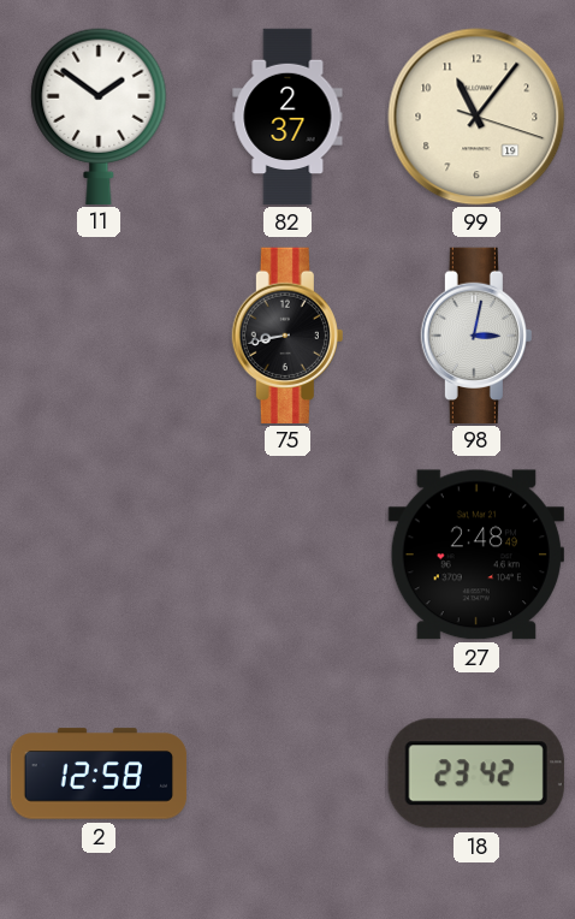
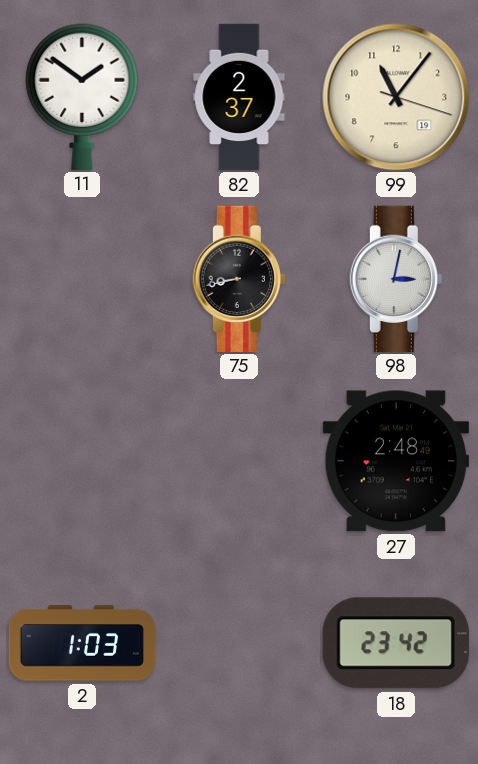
2: 12:58 -> 1:03 (82, 643)
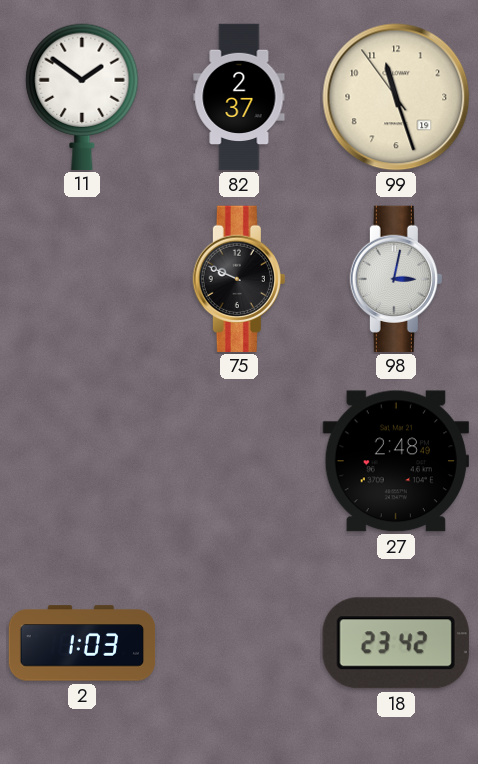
99: 11:06 -> 11:26 (396, 97)
75: 8:43 -> 9:49 (239, 278)
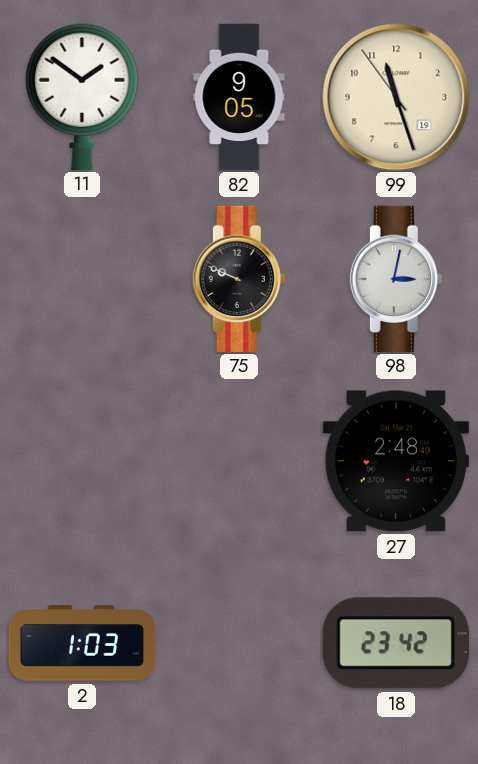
82: 2:37 -> 9:05 (239, 97)
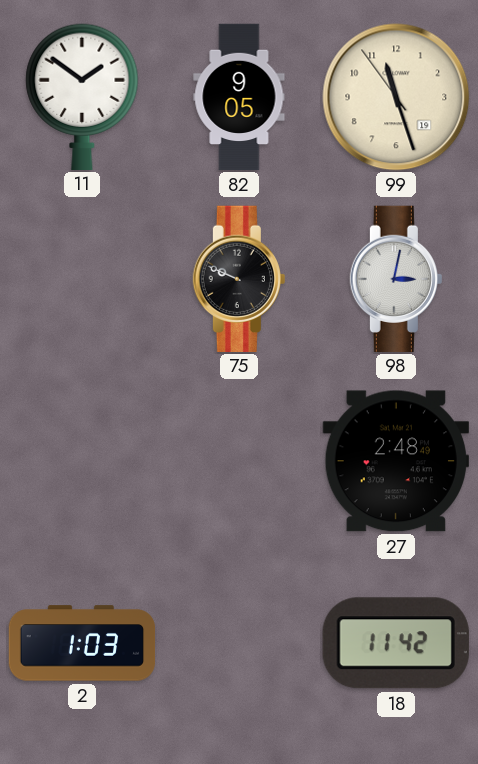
18: 23:42 -> 11:42 (396, 643)
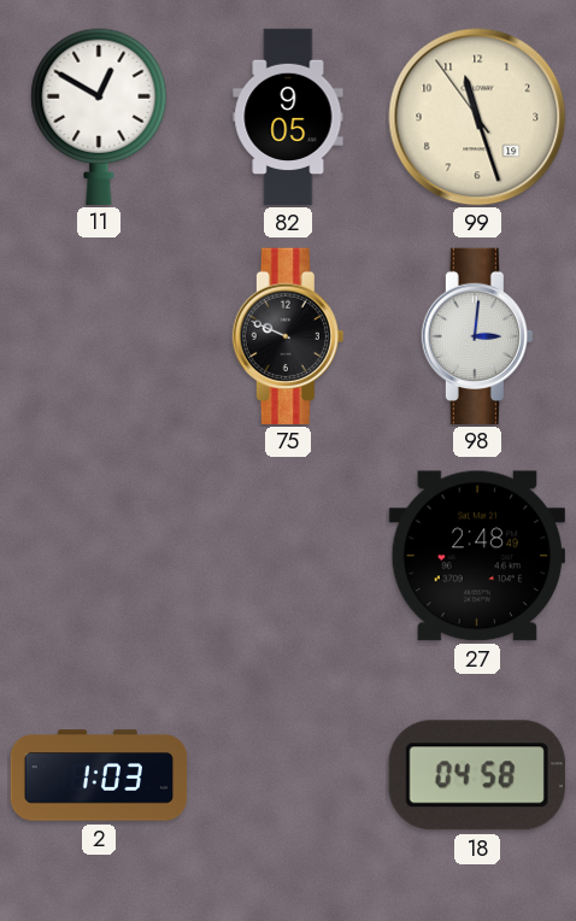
11: 1:51 -> 12:50 (99, 116)
98: 3:02 -> 3:01 (477, 335)
18: 11:42 -> 04:58 (477, 775)
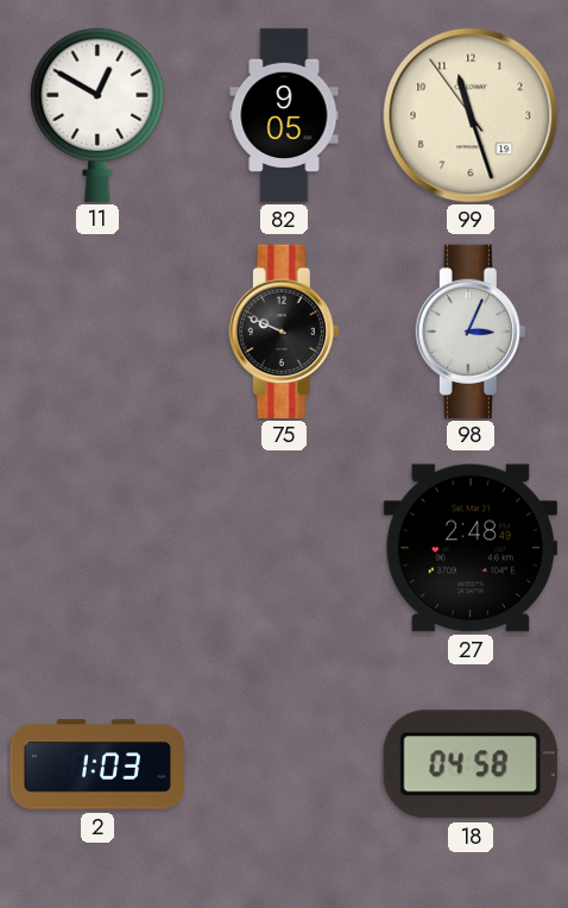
98: 3:01 -> 3:04 (471, 330)
